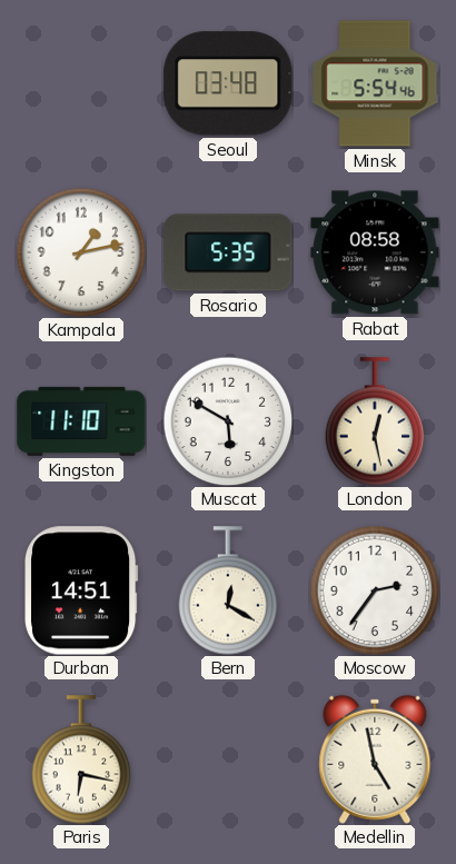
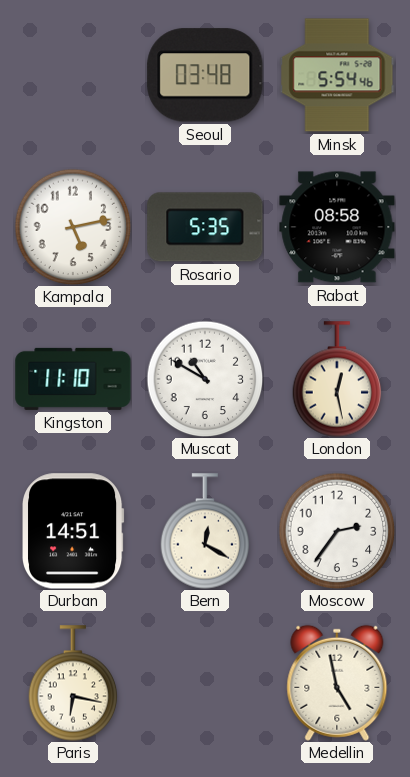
Kampala: 1:13 -> 5:13 (73, 227)
Muscat: 5:50 -> 10:50 (205, 379)
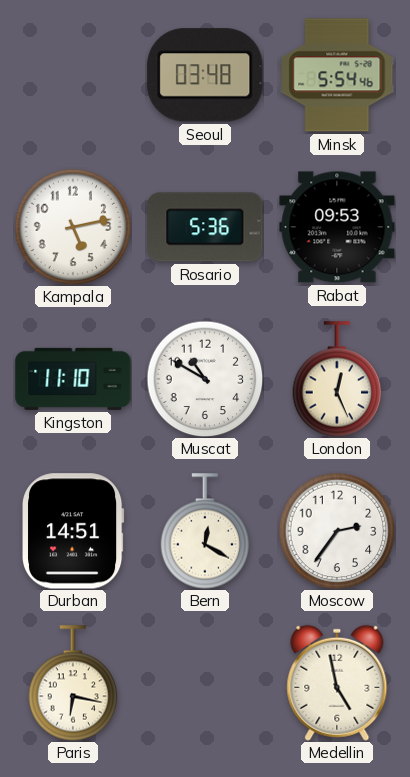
Rosario: 5:35 -> 5:36 (205, 227)
Rabat: 08:58 -> 09:53 (337, 227)
London: 12:28 -> 12:26 (337, 379)
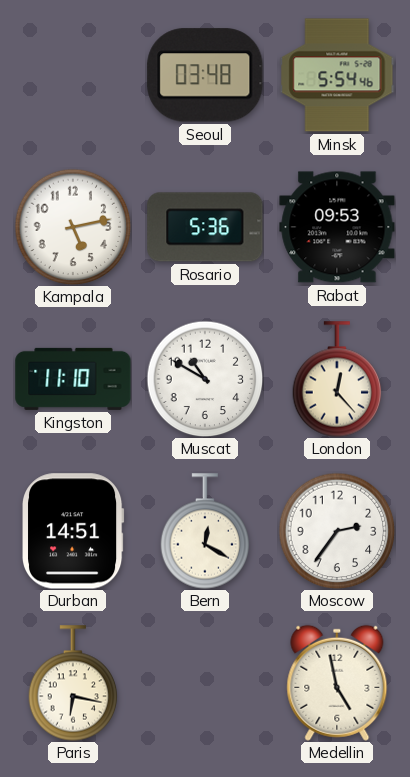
London: 12:26 -> 12:23 (337, 379)
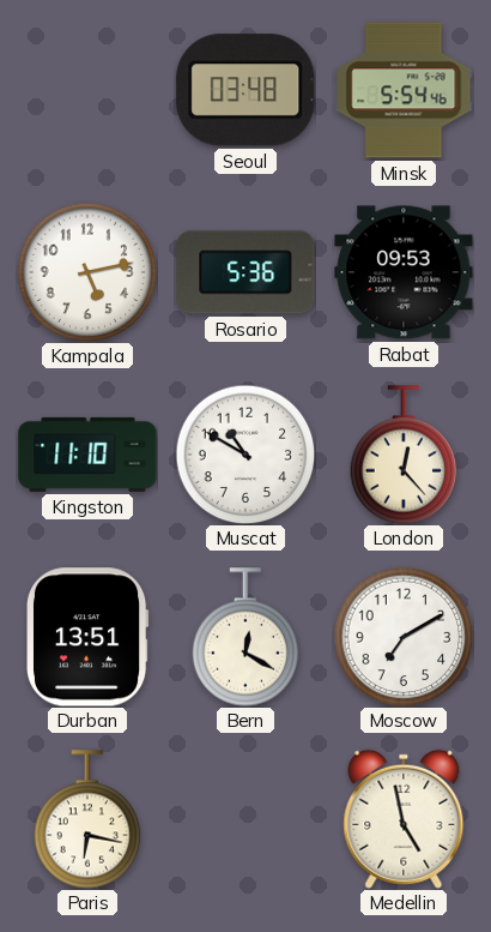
Durban: 14:51 -> 13:51 (89, 637)
Moscow: 2:36 -> 7:10 (404, 637)
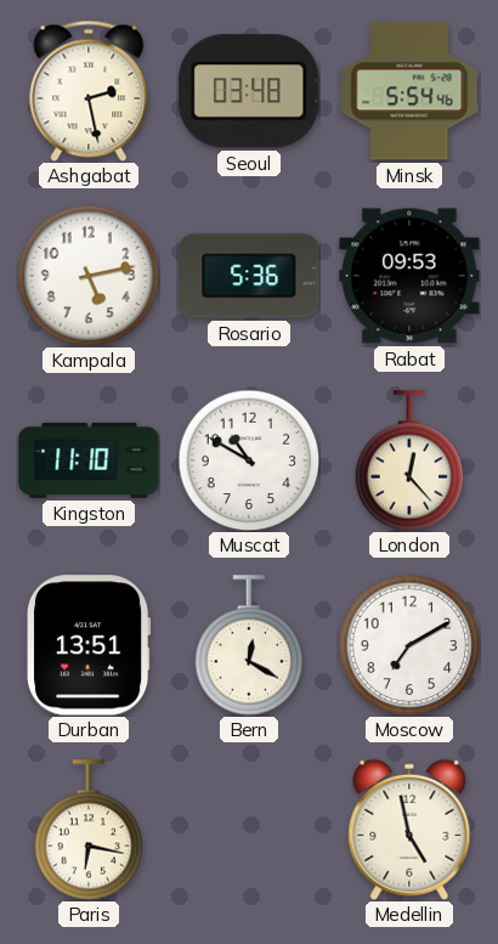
Ashgabat: none -> 2:28 (89, 91)
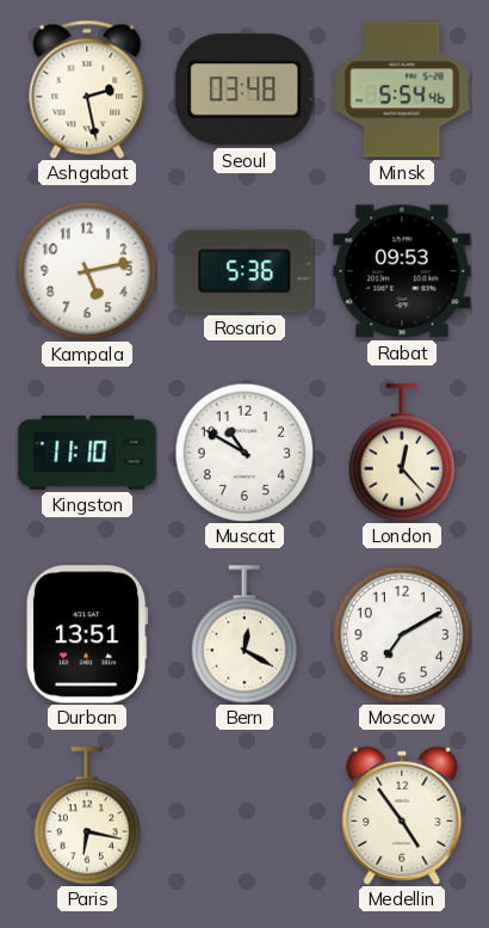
Medellin: 4:58 -> 4:54 (402, 816)
